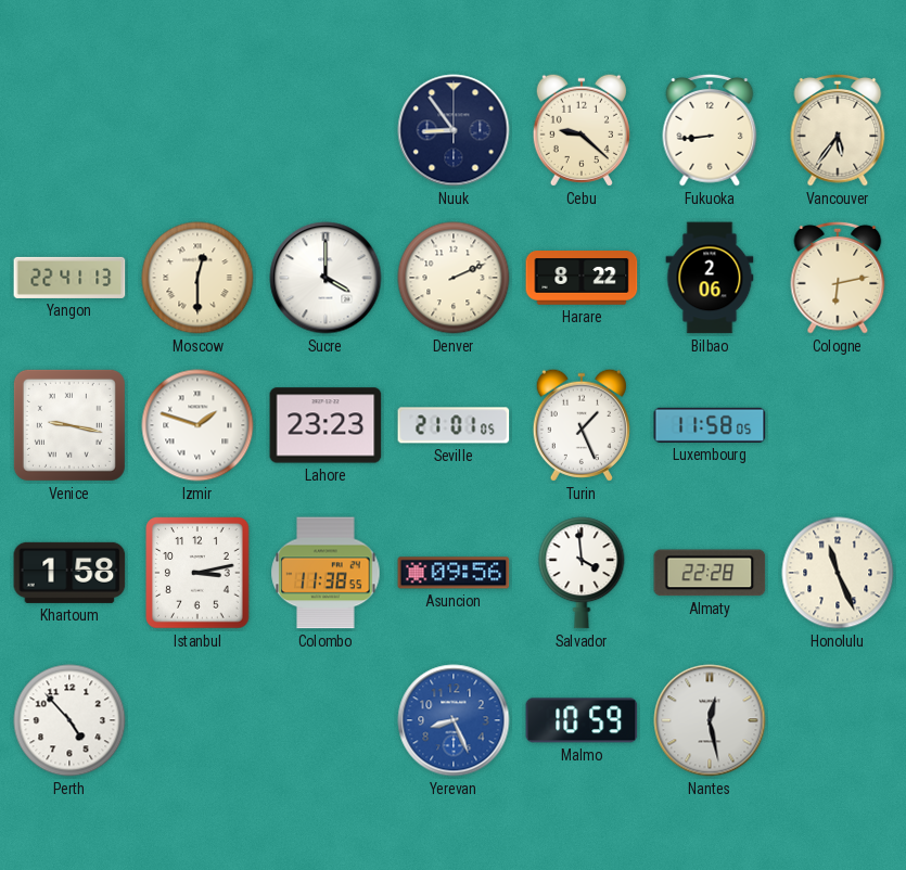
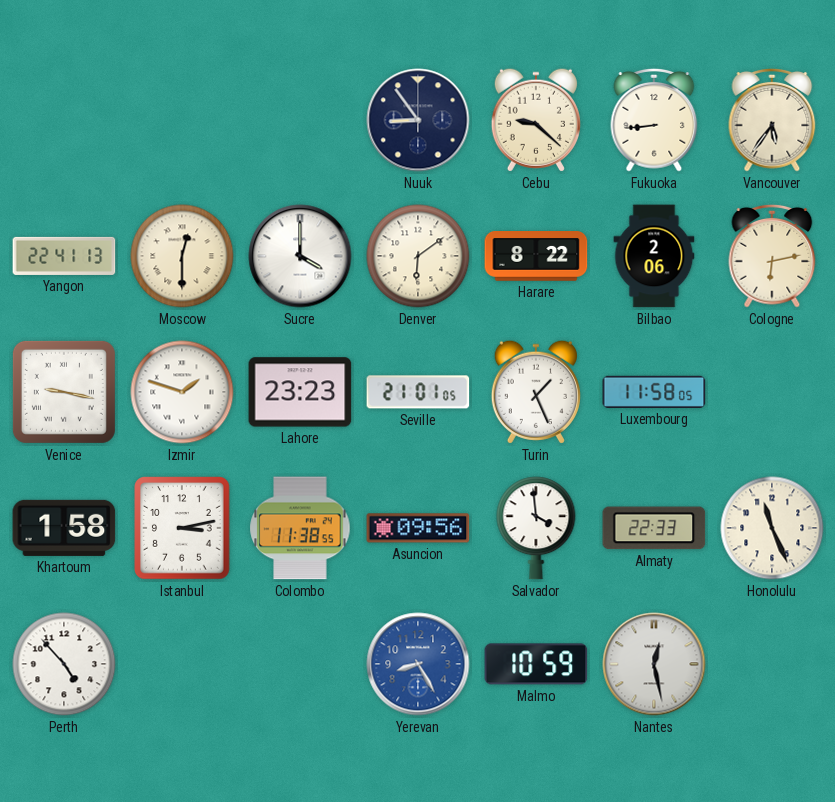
Denver: 2:11 -> 6:09 (418, 256)
Almaty: 22:28 -> 22:33 (654, 528)
Yerevan: 8:26 -> 8:25 (418, 664)
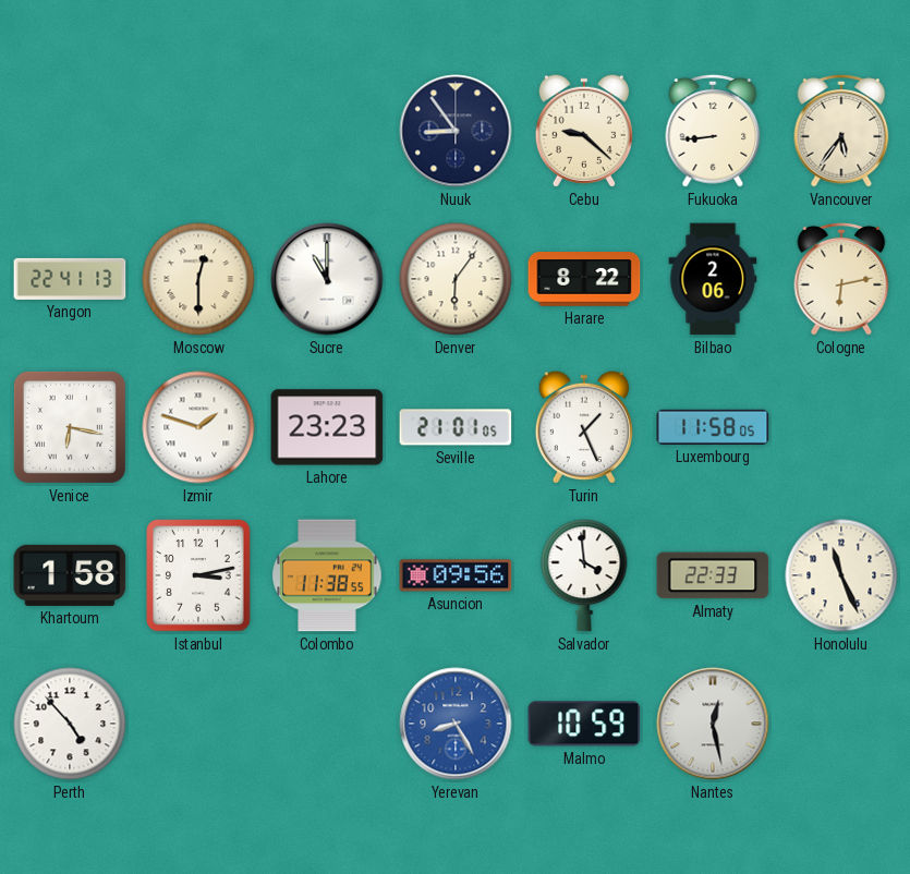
Sucre: 4:00 -> 11:00 (327, 279)
Denver: 6:09 -> 6:06 (456, 279)
Venice: 9:17 -> 6:17 (70, 427)
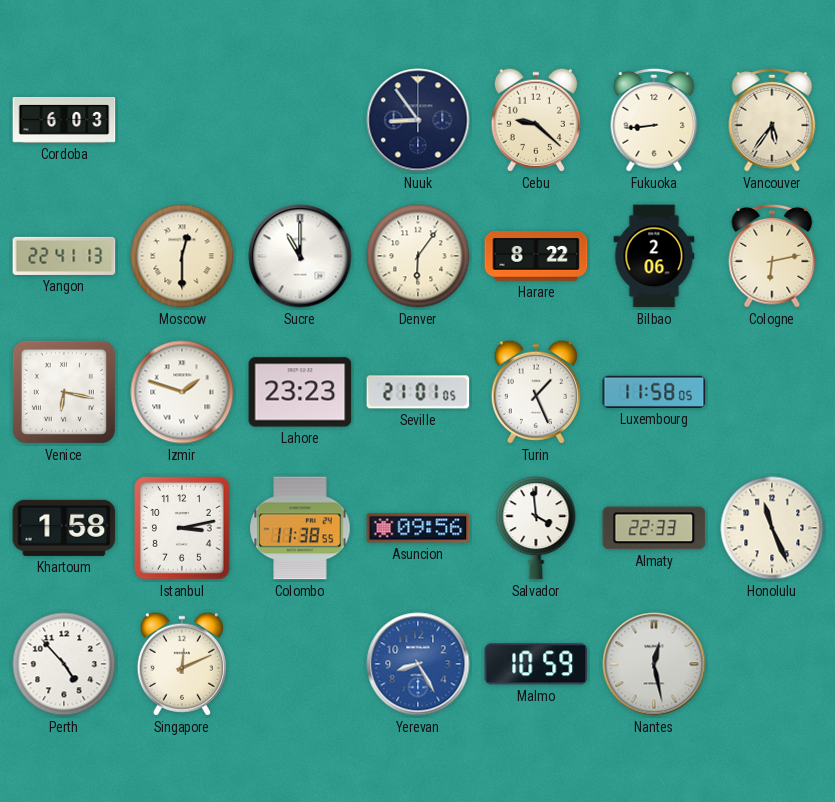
Cordoba: none -> 6:03 (64, 120)
Singapore: none -> 12:11 (182, 664)
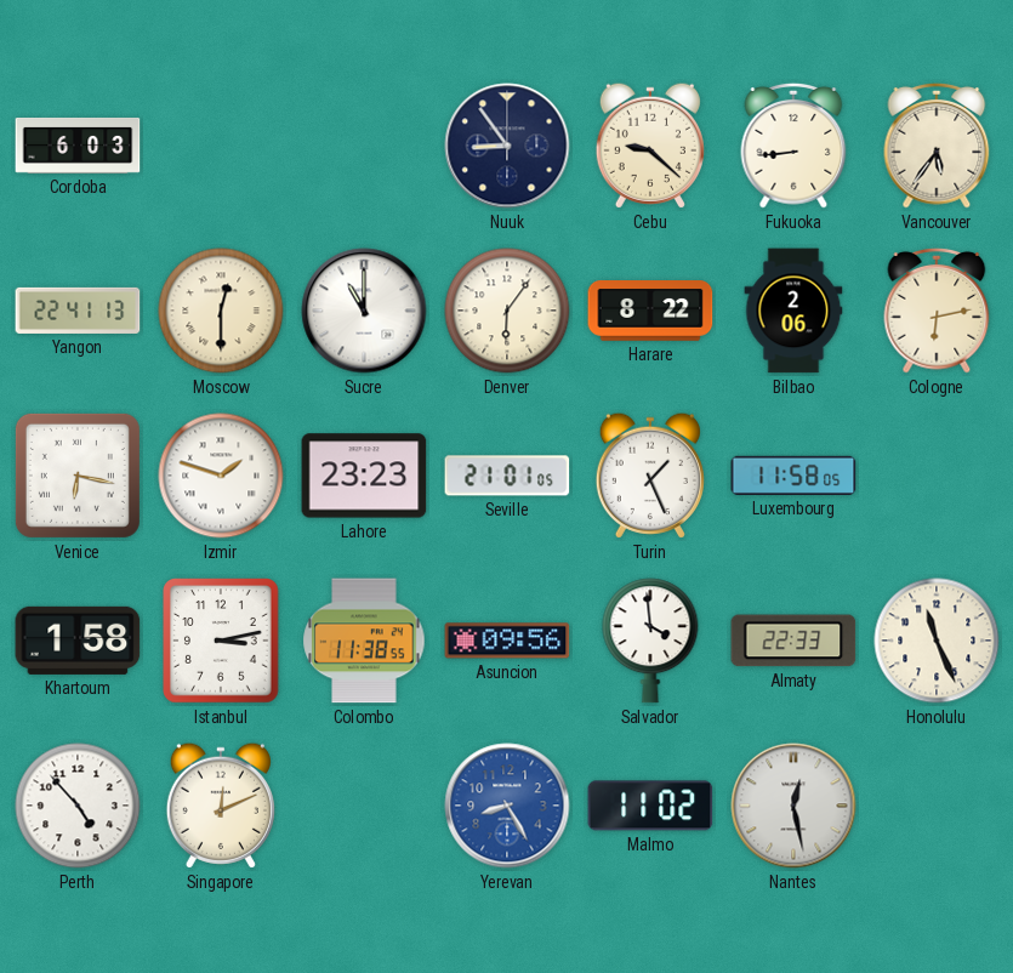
Malmo: 10:59 -> 11:02 (650, 806)
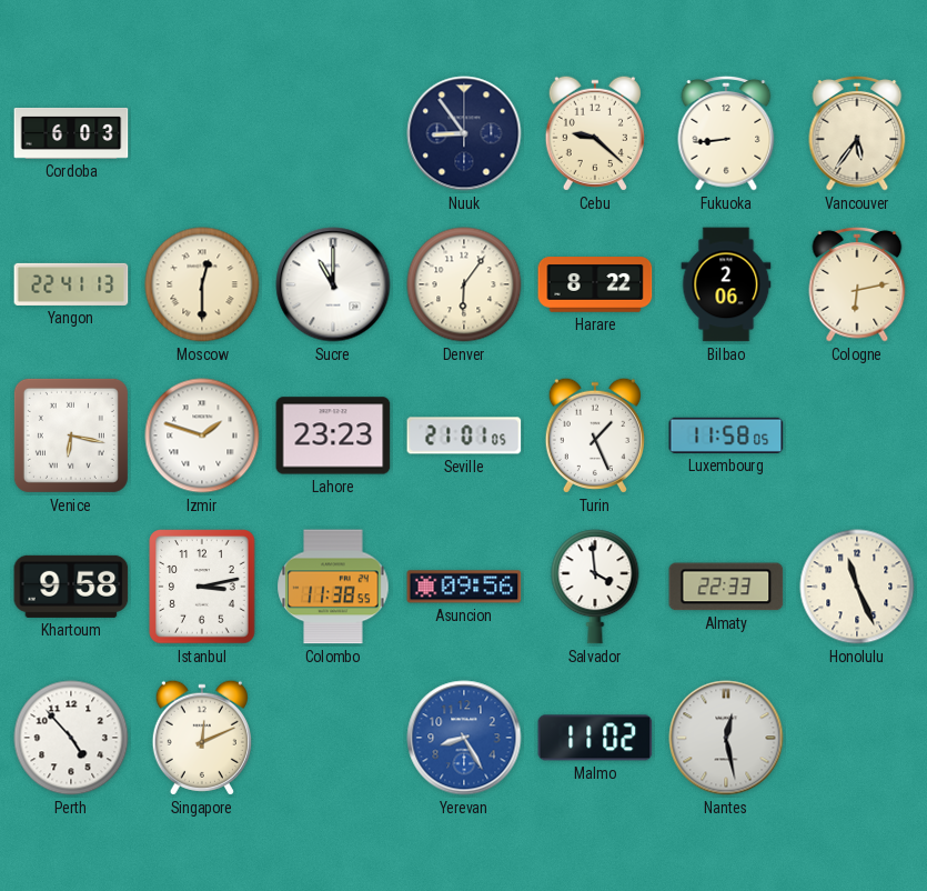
Khartoum: 1:58 -> 9:58 (71, 587)
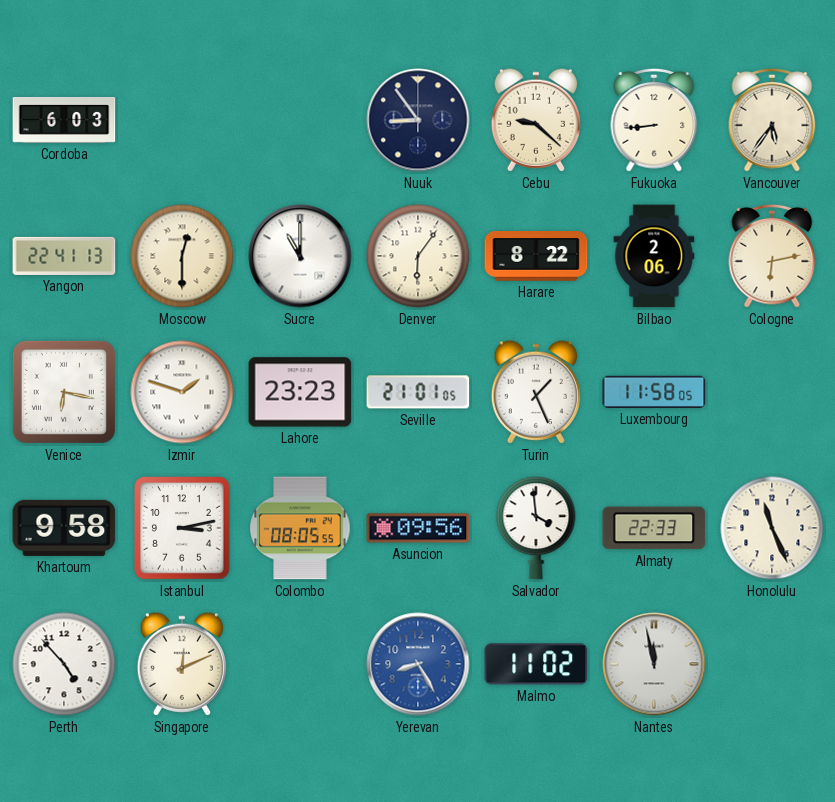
Colombo: 11:38 -> 08:05 (300, 528)
Nantes: 12:28 -> 11:58 (654, 664)
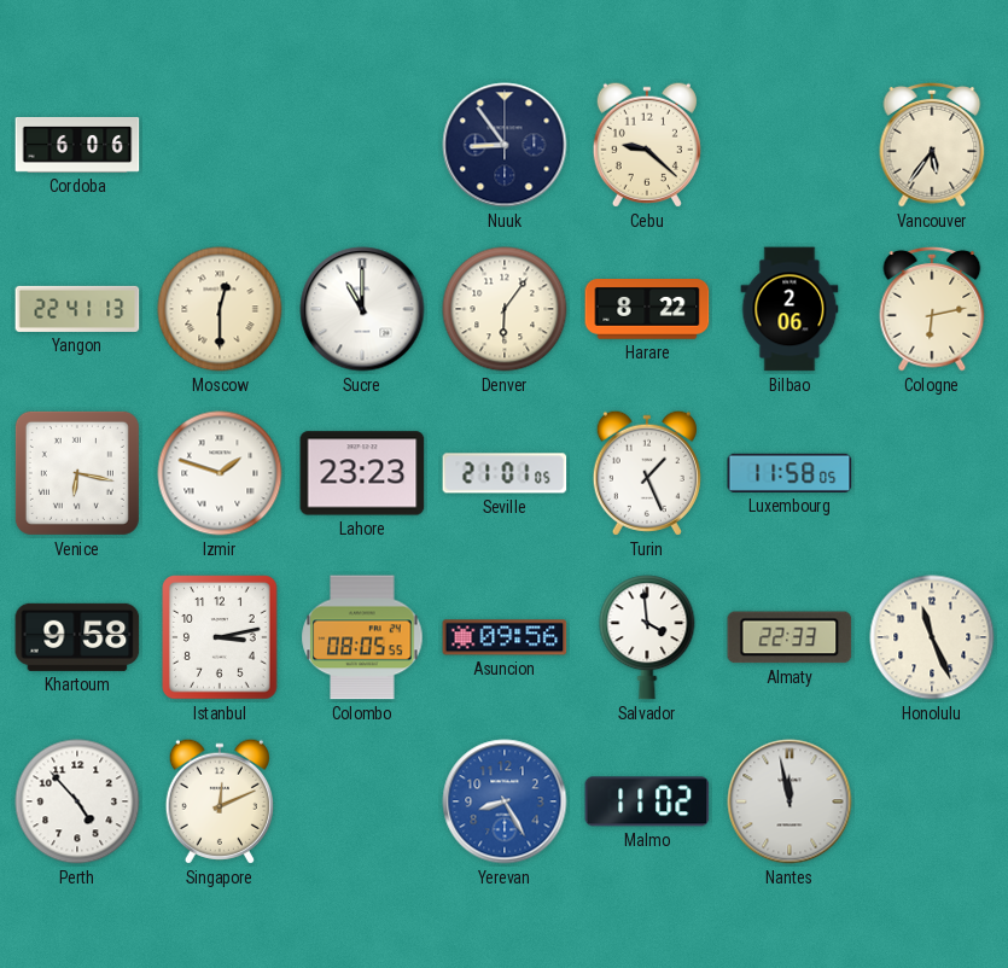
Cordoba: 6:03 -> 6:06 (77, 145)
Fukuoka: 8:44 -> none (654, 120)
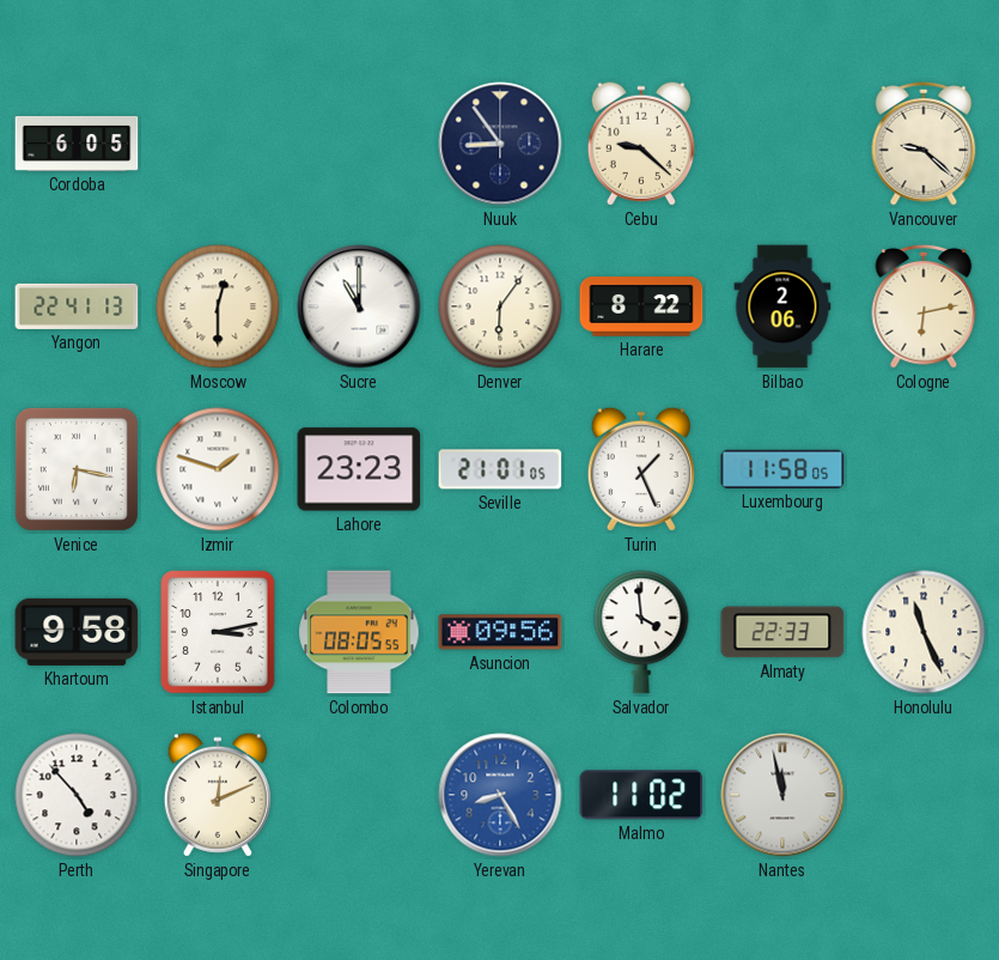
Cordoba: 6:06 -> 6:05 (77, 144)
Vancouver: 5:36 -> 9:22 (924, 144)
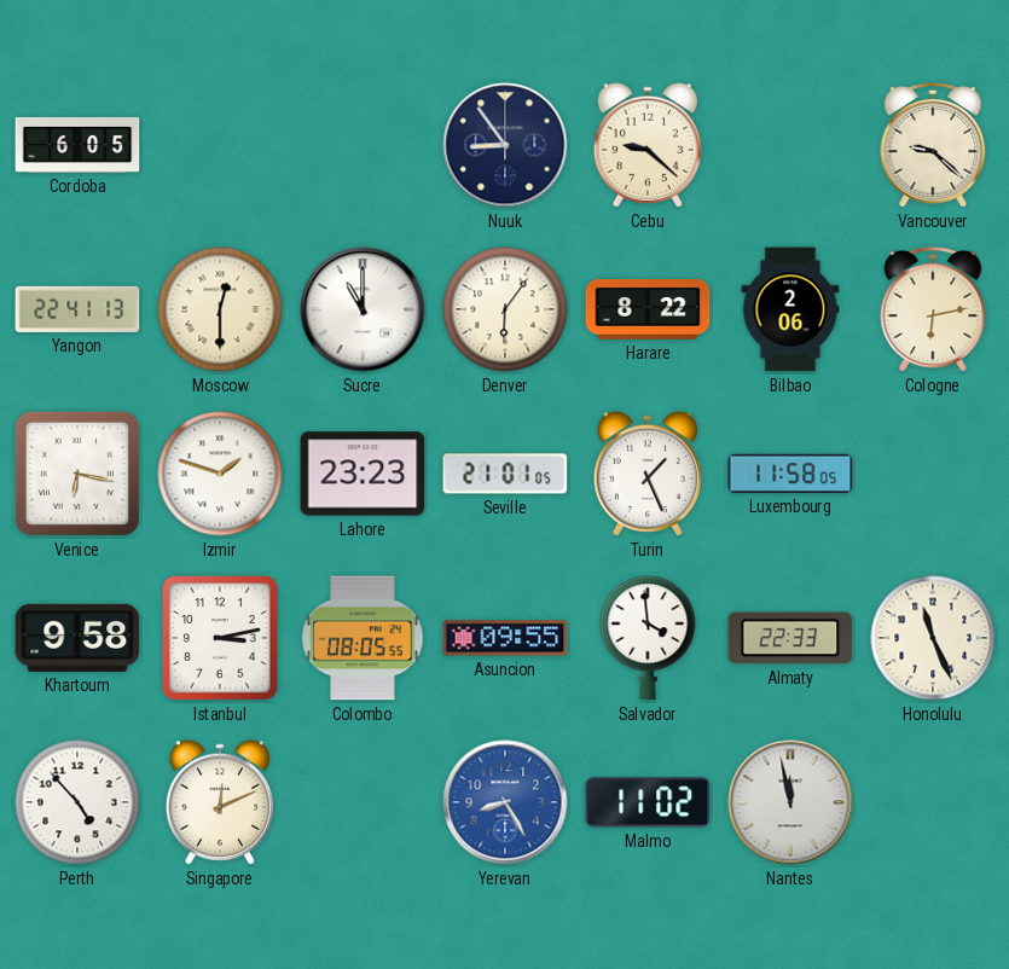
Asuncion: 09:56 -> 09:55 (505, 638)
